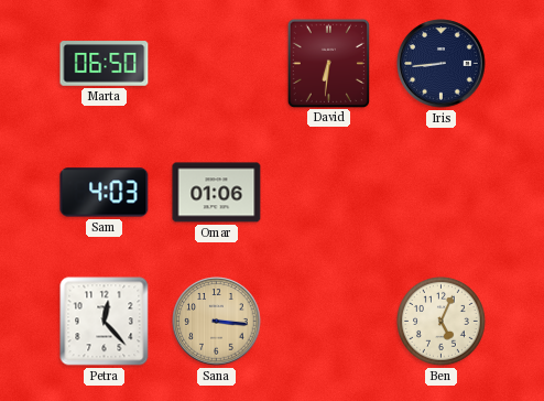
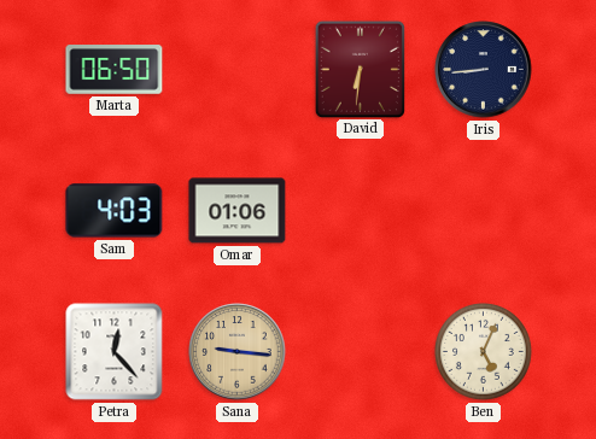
Sana: 3:16 -> 9:16 (238, 352)
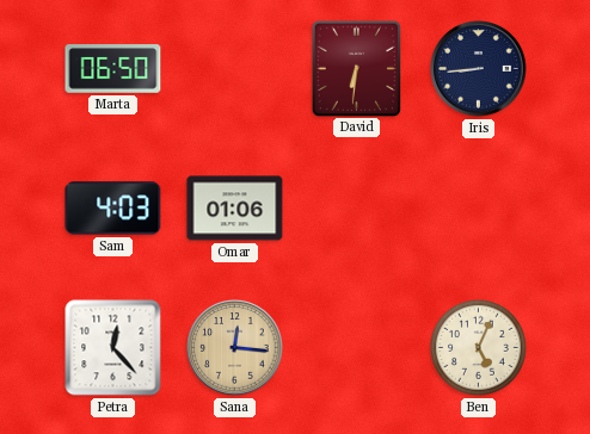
Sana: 9:16 -> 12:16 (235, 348)
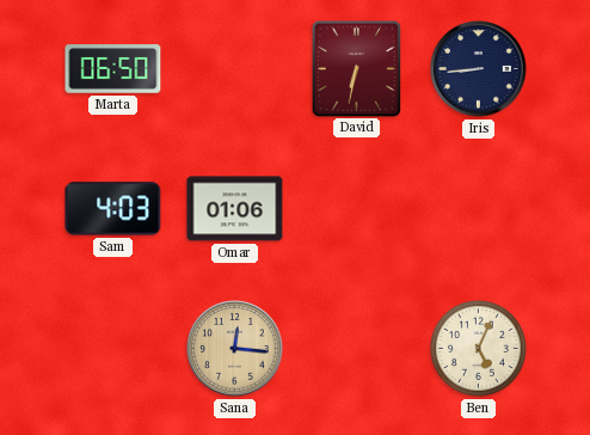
David: 6:31 -> 6:32 (356, 68)
Petra: 12:23 -> none (113, 348)
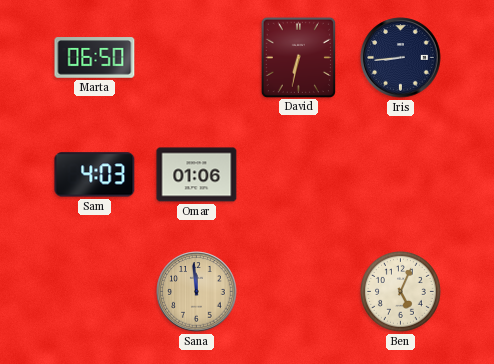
Sana: 12:16 -> 11:59 (197, 292)
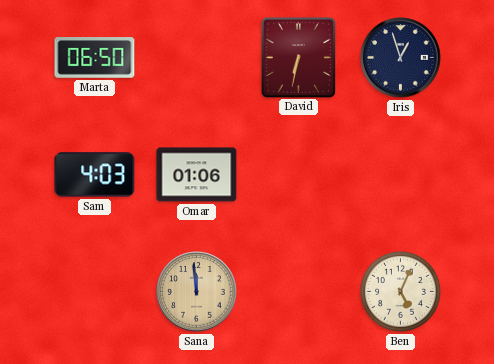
Iris: 8:44 -> 12:57 (401, 58)
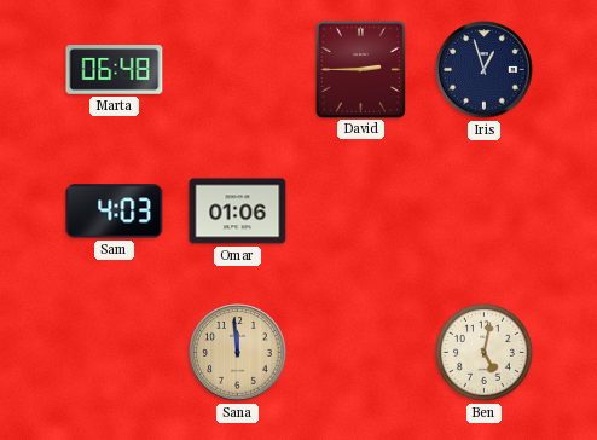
Marta: 06:50 -> 06:48 (115, 70)
David: 6:32 -> 2:45 (360, 69)
Ben: 5:04 -> 5:02 (485, 353)
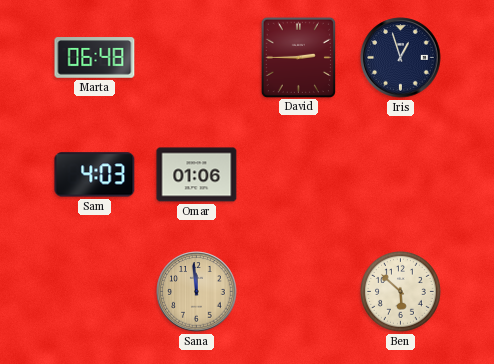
Ben: 5:02 -> 5:52 (401, 292)
